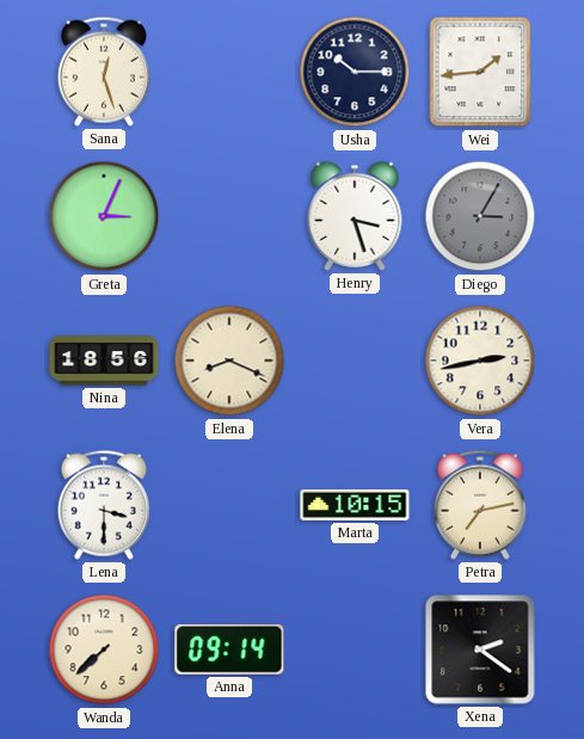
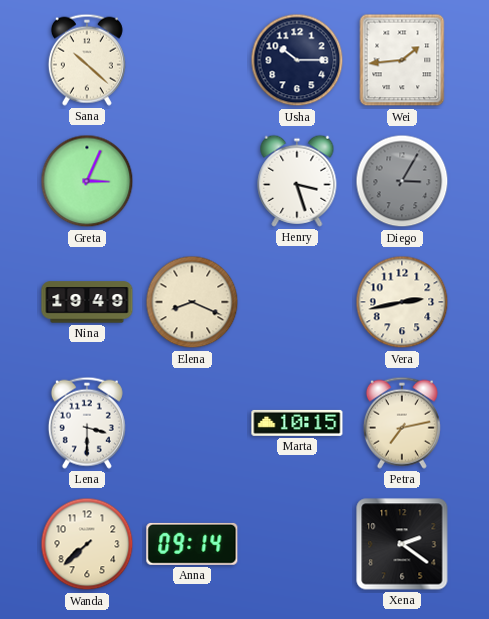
Sana: 12:27 -> 10:22 (87, 60)
Nina: 18:56 -> 19:49 (87, 302)
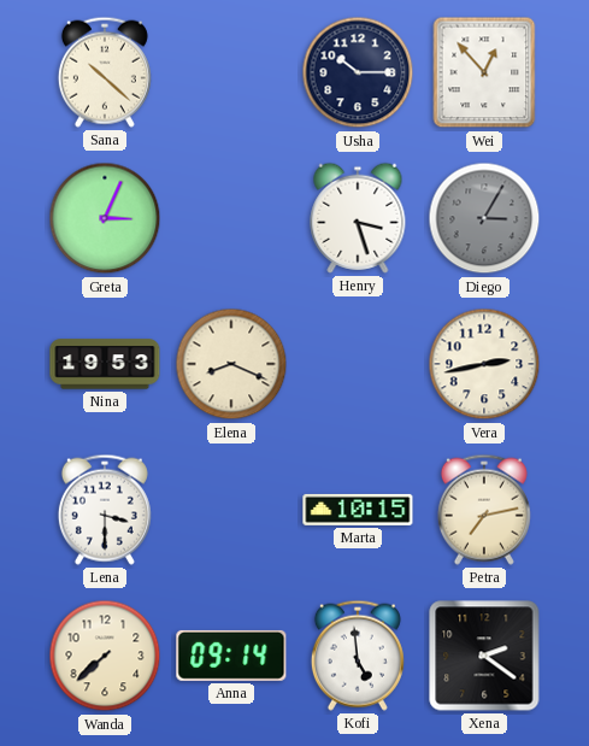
Wei: 1:44 -> 12:53 (484, 72)
Nina: 19:49 -> 19:53 (105, 364)
Kofi: none -> 4:59 (358, 656)
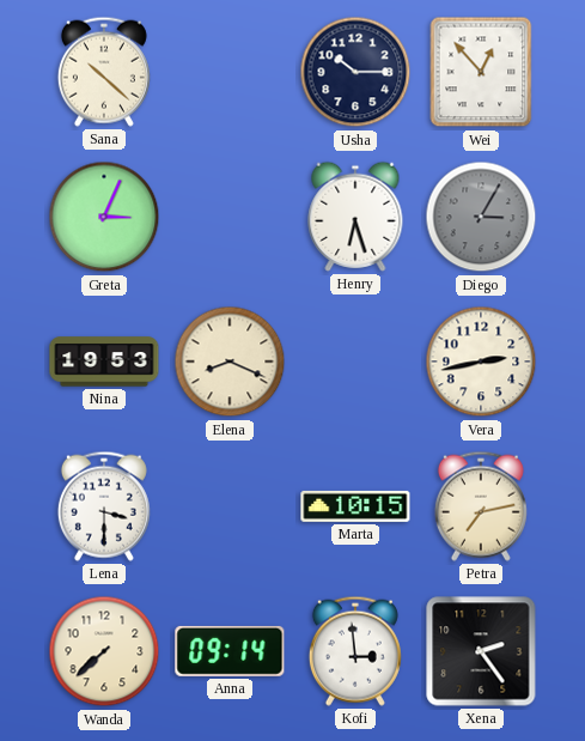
Henry: 3:27 -> 6:27 (355, 217)
Kofi: 4:59 -> 2:59 (355, 651)
Xena: 2:21 -> 2:24 (481, 651)
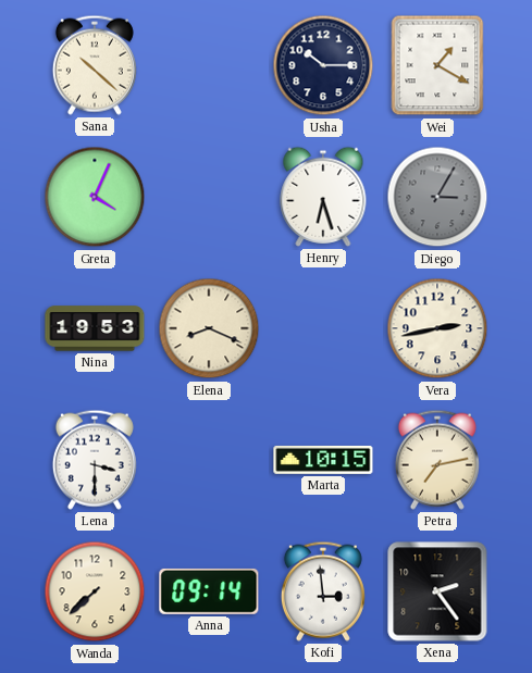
Wei: 12:53 -> 1:20 (437, 65)
Greta: 3:04 -> 4:04 (95, 197)
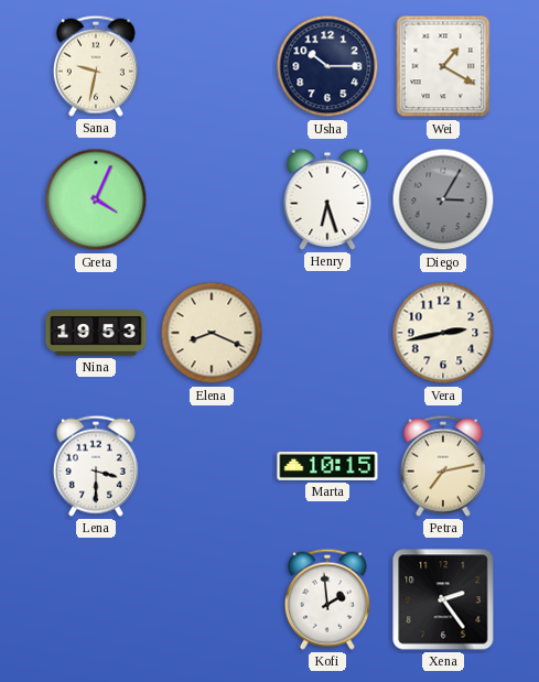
Sana: 10:22 -> 9:32 (96, 66)
Wanda: 7:38 -> none (95, 591)
Anna: 09:14 -> none (209, 591)
Kofi: 2:59 -> 1:59 (327, 599)
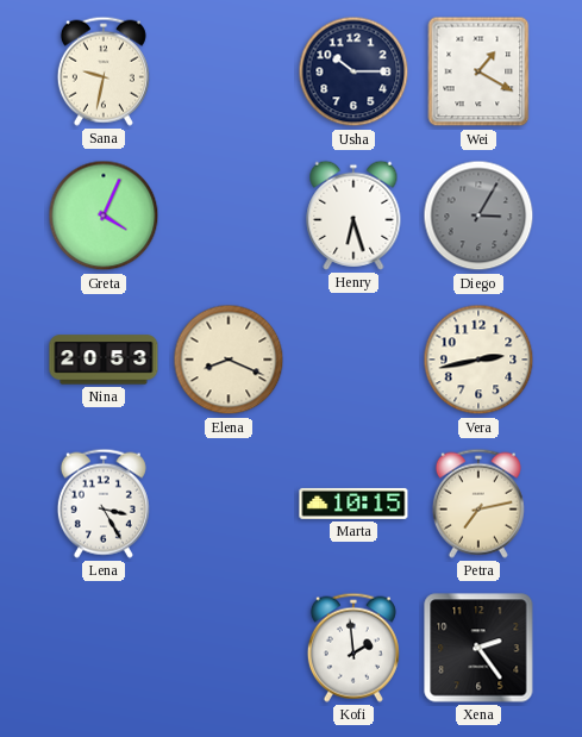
Nina: 19:53 -> 20:53 (104, 360)
Lena: 3:30 -> 3:25 (104, 504)
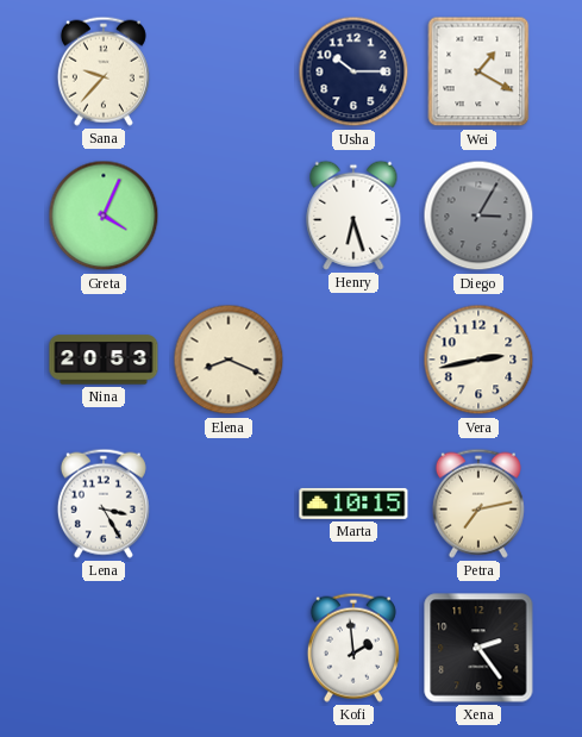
Sana: 9:32 -> 9:37 (104, 71)
